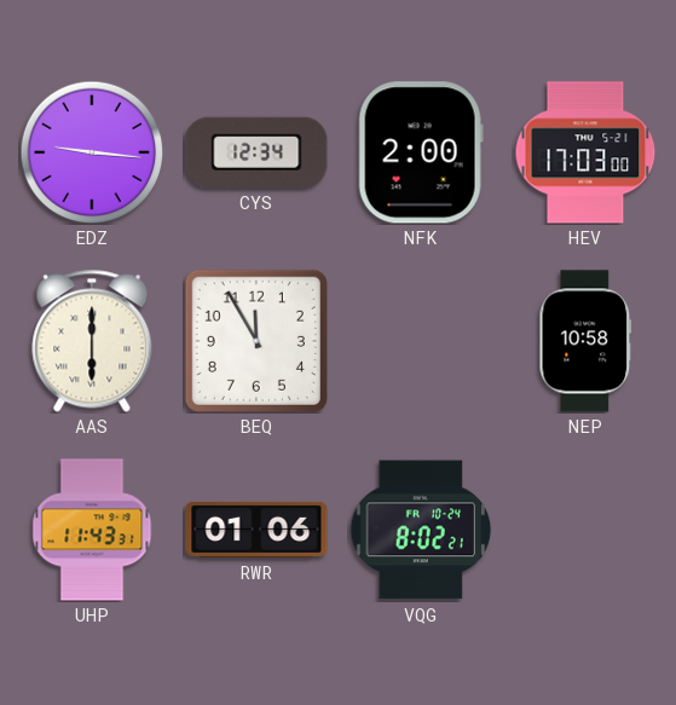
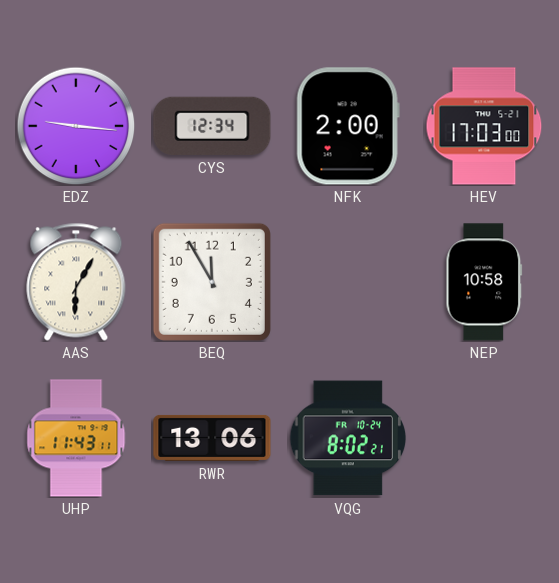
AAS: 6:00 -> 6:05 (76, 282)
UHP: 11:43:31 -> 11:43:11 (76, 438)
RWR: 01:06 -> 13:06 (212, 438)
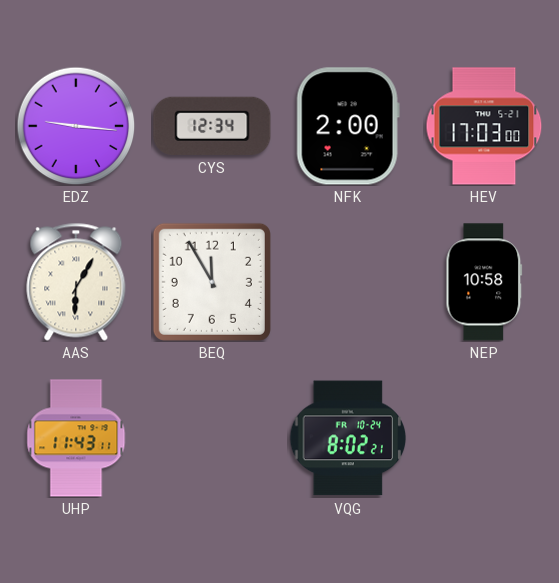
RWR: 13:06 -> none (212, 438)
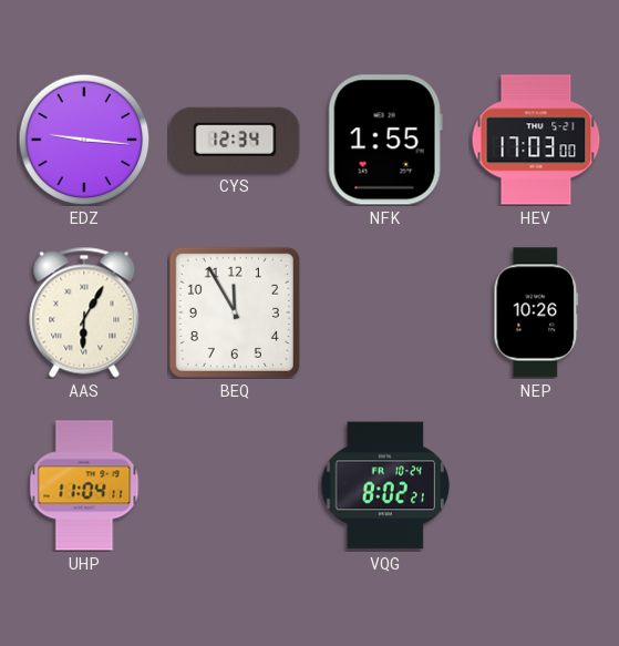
NFK: 2:00 -> 1:55 (385, 140)
NEP: 10:58 -> 10:26 (536, 312)
UHP: 11:43 -> 11:04 (84, 485)
